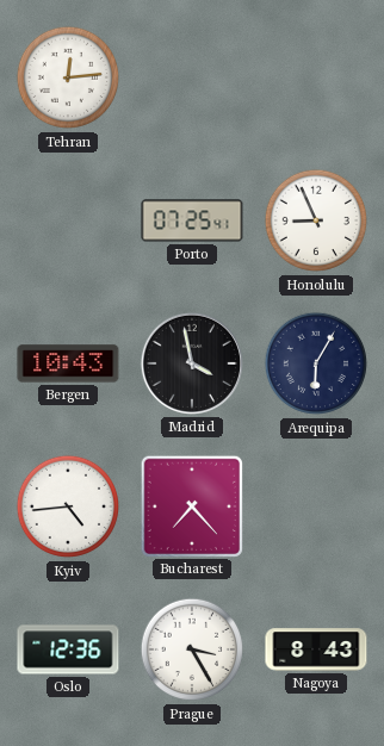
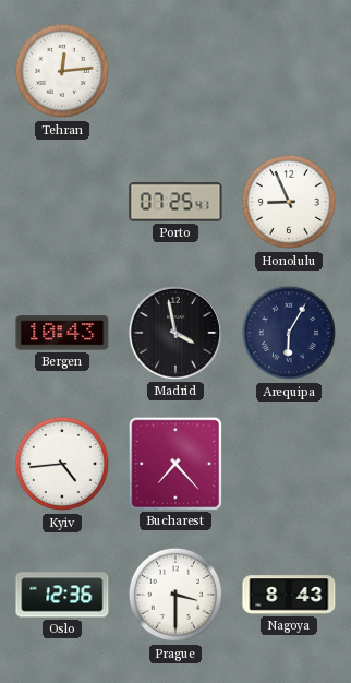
Prague: 3:25 -> 3:30 (175, 595)
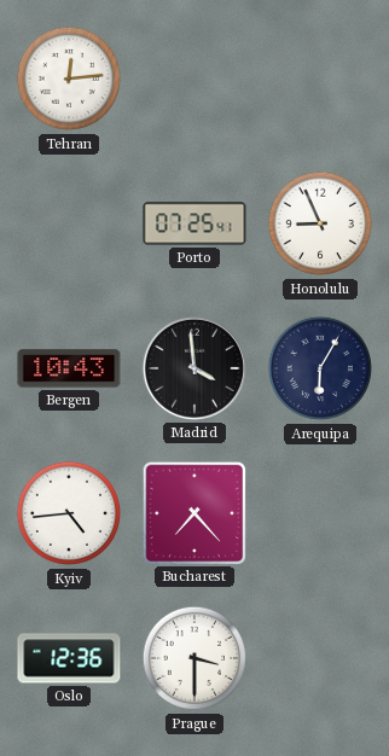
Madrid: 3:58 -> 3:59 (194, 368)
Nagoya: 8:43 -> none (289, 595)
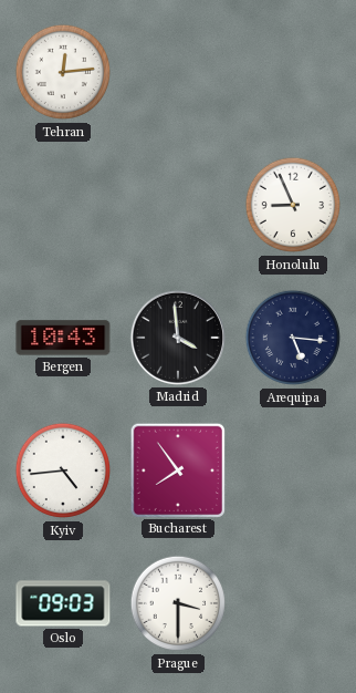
Porto: 07:25 -> none (194, 223)
Arequipa: 6:05 -> 5:16 (293, 338)
Bucharest: 7:23 -> 7:54 (177, 469)
Oslo: 12:36 -> 09:03 (63, 603)
